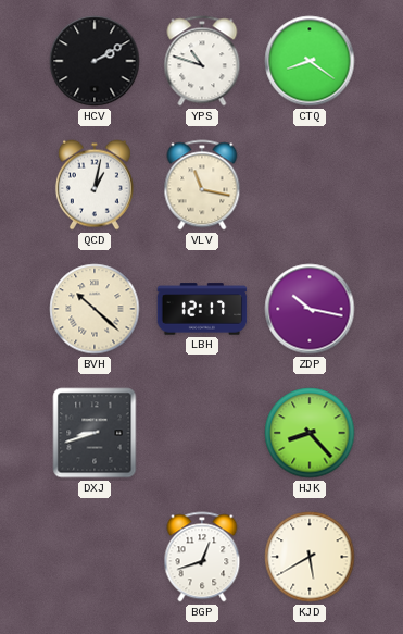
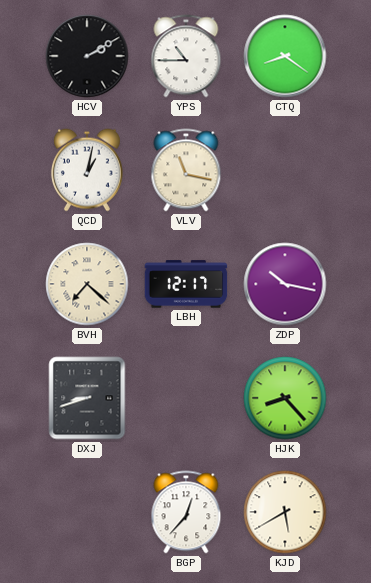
YPS: 10:48 -> 10:45 (186, 56)
BVH: 10:22 -> 7:22 (87, 284)
BGP: 12:42 -> 12:37 (186, 512)
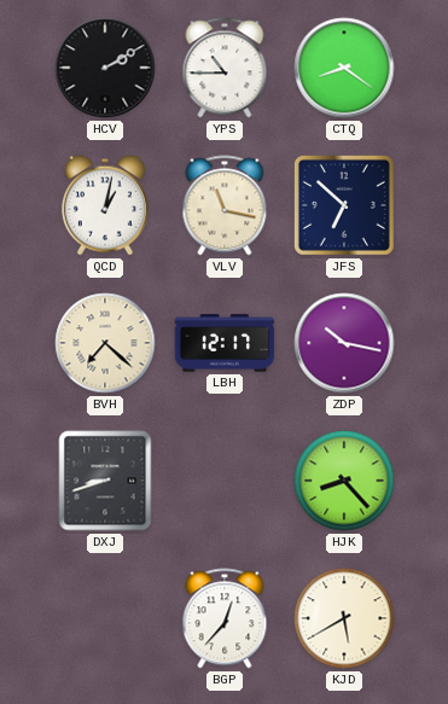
JFS: none -> 6:52 (344, 205)
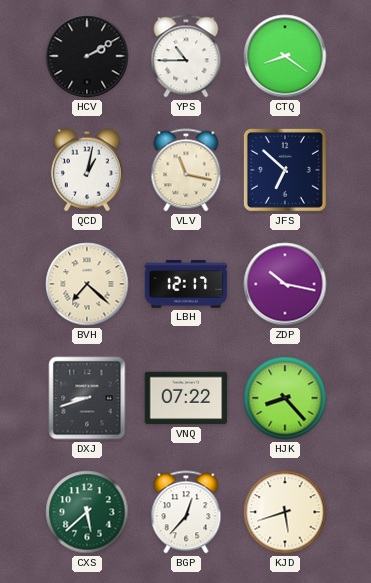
VNQ: none -> 07:22 (186, 398)
CXS: none -> 5:38 (87, 512)
KJD: 5:40 -> 5:42 (285, 512)
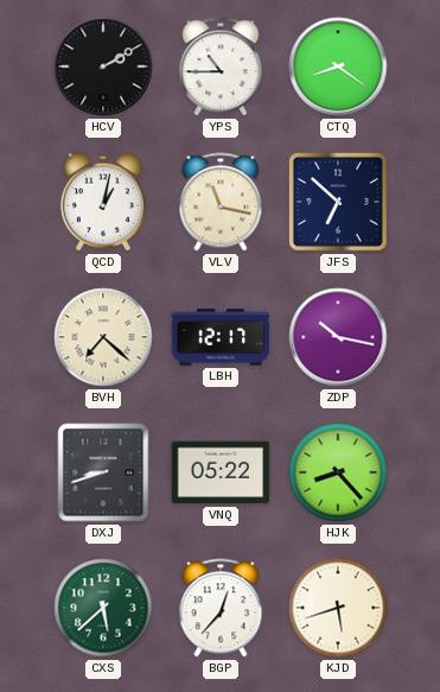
VNQ: 07:22 -> 05:22 (221, 472)
